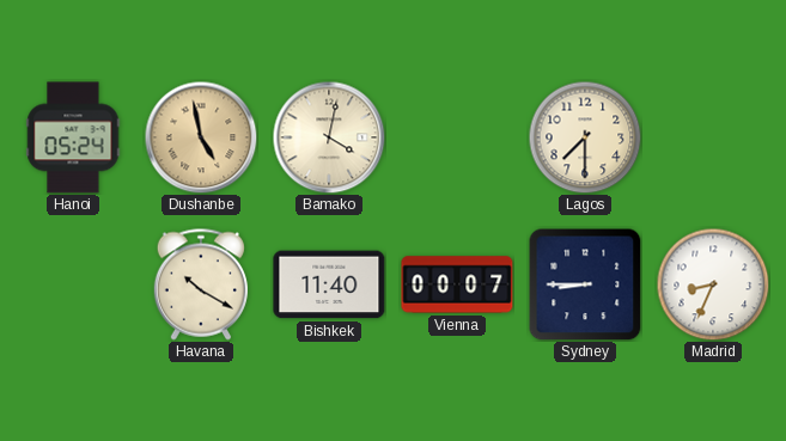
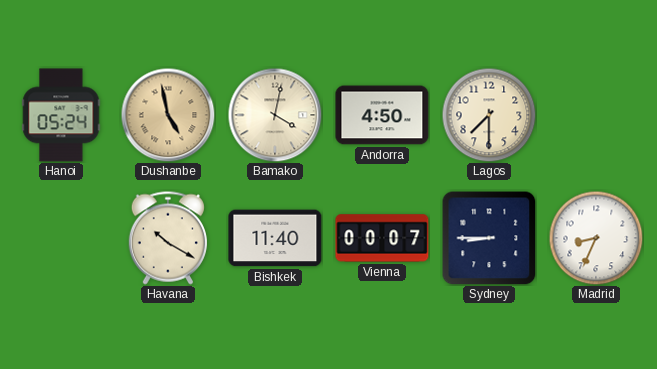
Andorra: none -> 4:50 (382, 115)
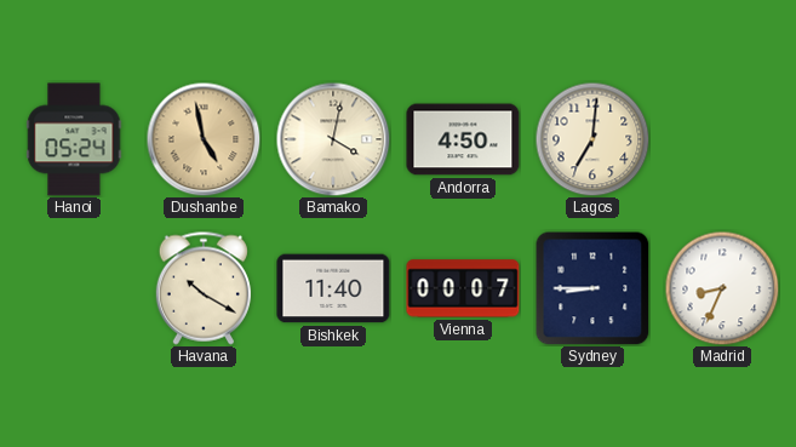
Lagos: 7:30 -> 7:01 (592, 139)
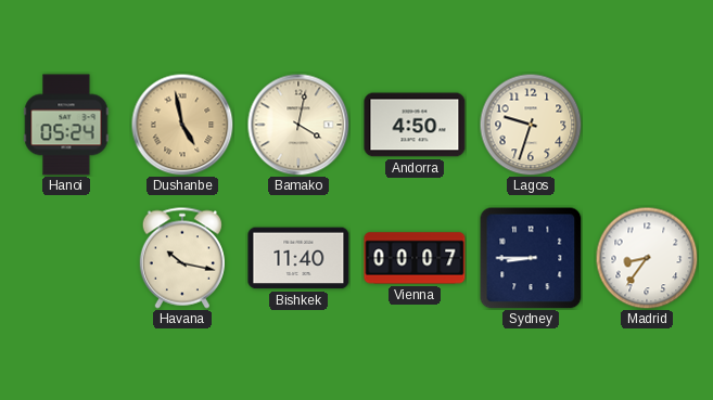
Lagos: 7:01 -> 9:33 (531, 125)
Havana: 10:20 -> 10:17 (182, 258)
Madrid: 8:34 -> 8:36 (647, 258)
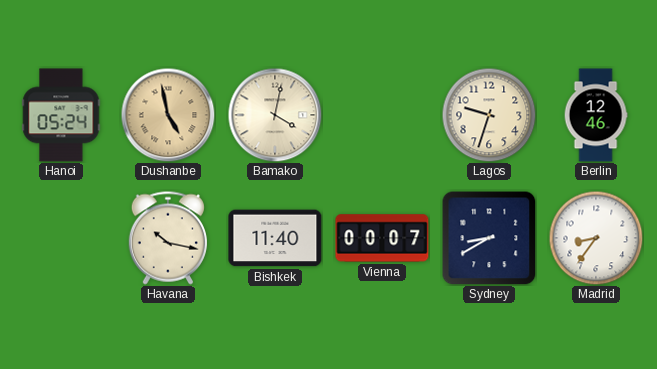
Andorra: 4:50 -> none (415, 125)
Berlin: none -> 12:46 (596, 115)
Sydney: 8:45 -> 8:40 (489, 238)
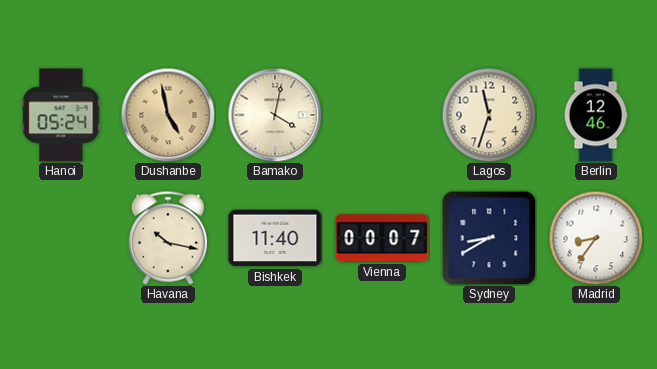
Lagos: 9:33 -> 11:33 (489, 115)
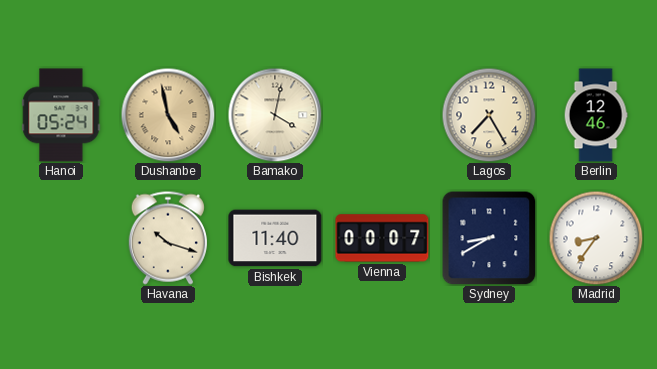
Lagos: 11:33 -> 7:25 (489, 115)
Havana: 10:17 -> 10:18 (168, 238)
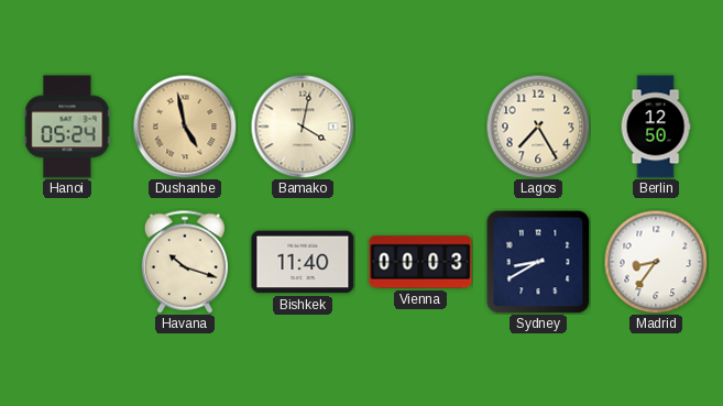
Berlin: 12:46 -> 12:50 (656, 127)
Vienna: 00:07 -> 00:03 (420, 262)
